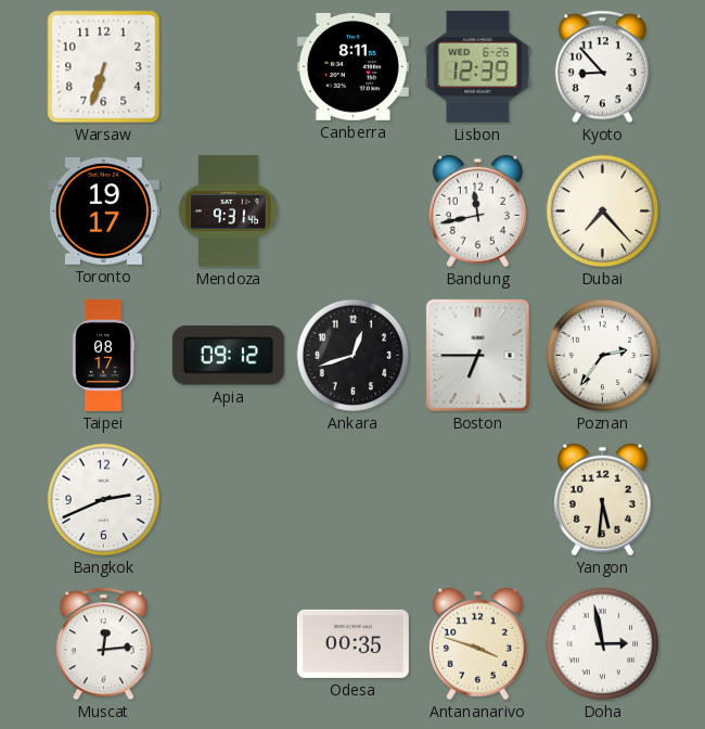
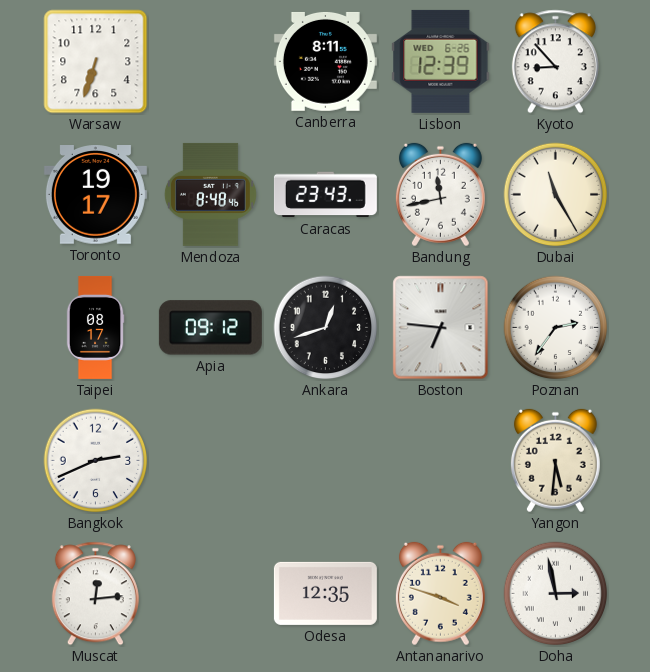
Mendoza: 9:31 -> 8:48 (210, 194)
Caracas: none -> 23:43 (325, 195)
Dubai: 7:23 -> 11:25 (556, 195)
Boston: 6:45 -> 6:46 (441, 328)
Odesa: 00:35 -> 12:35 (325, 593)
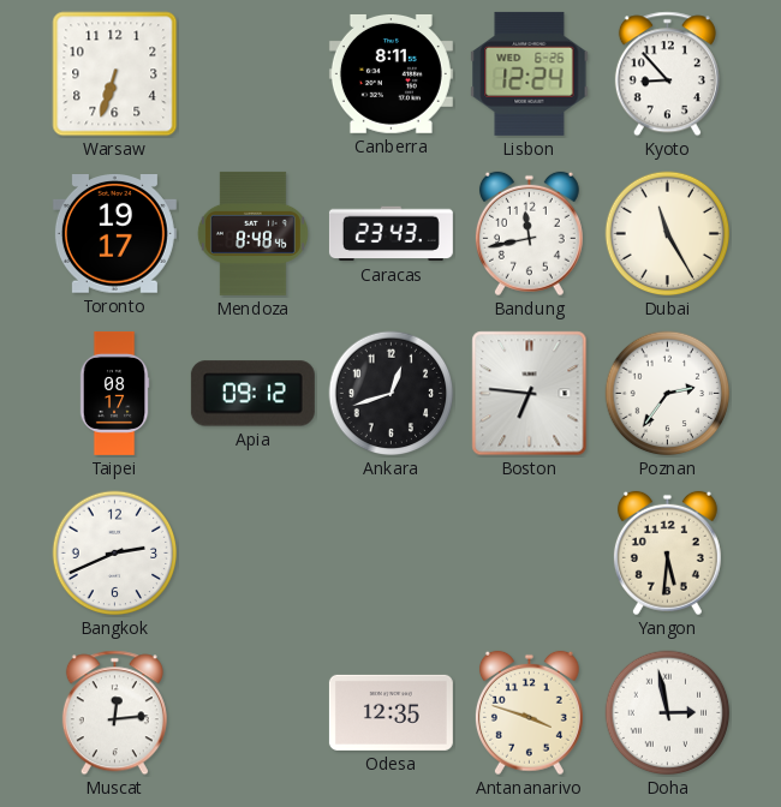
Lisbon: 12:39 -> 12:24 (530, 73)
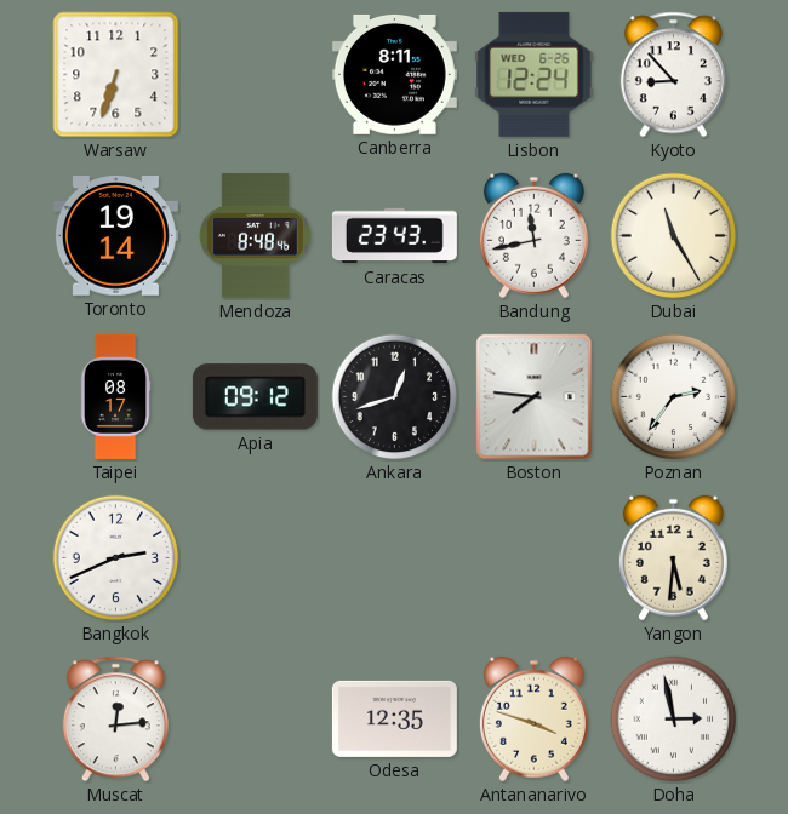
Toronto: 19:17 -> 19:14 (115, 236)
Boston: 6:46 -> 7:46 (535, 397)
